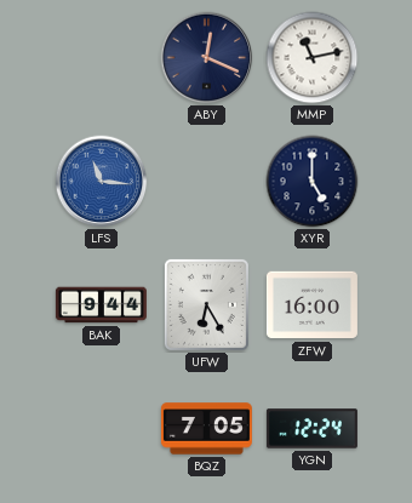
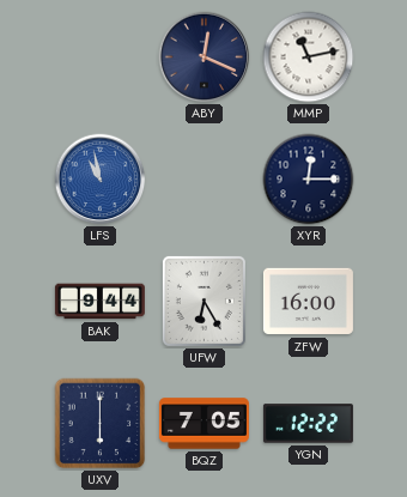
LFS: 11:16 -> 10:58 (101, 180)
XYR: 5:00 -> 12:15 (309, 180)
UXV: none -> 6:00 (101, 424)
YGN: 12:24 -> 12:22 (308, 424)
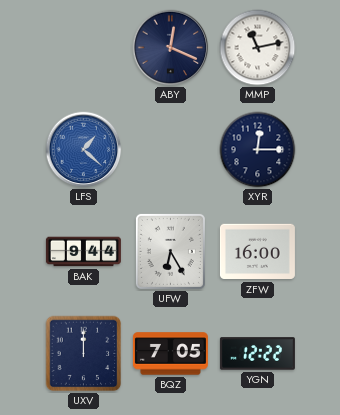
LFS: 10:58 -> 1:22 (84, 150)
UXV: 6:00 -> 12:00 (84, 354)
